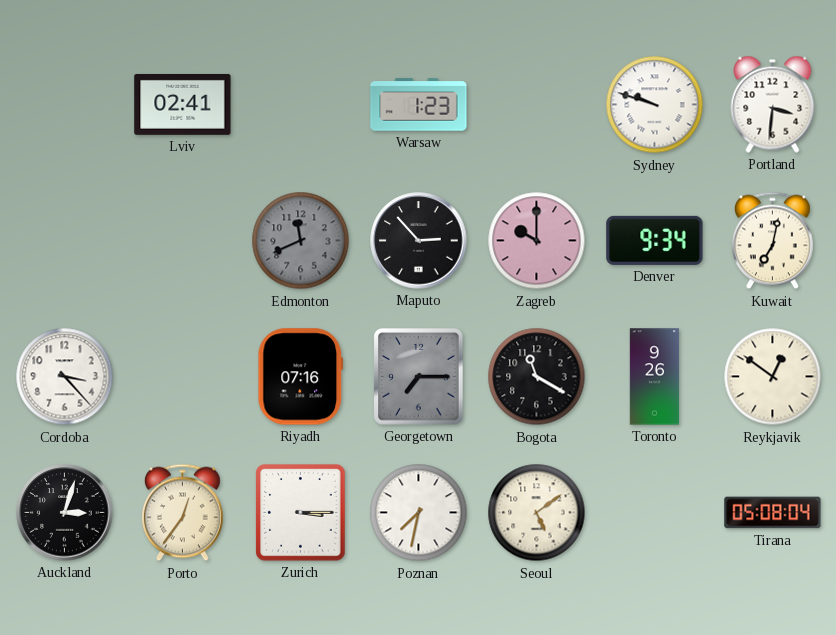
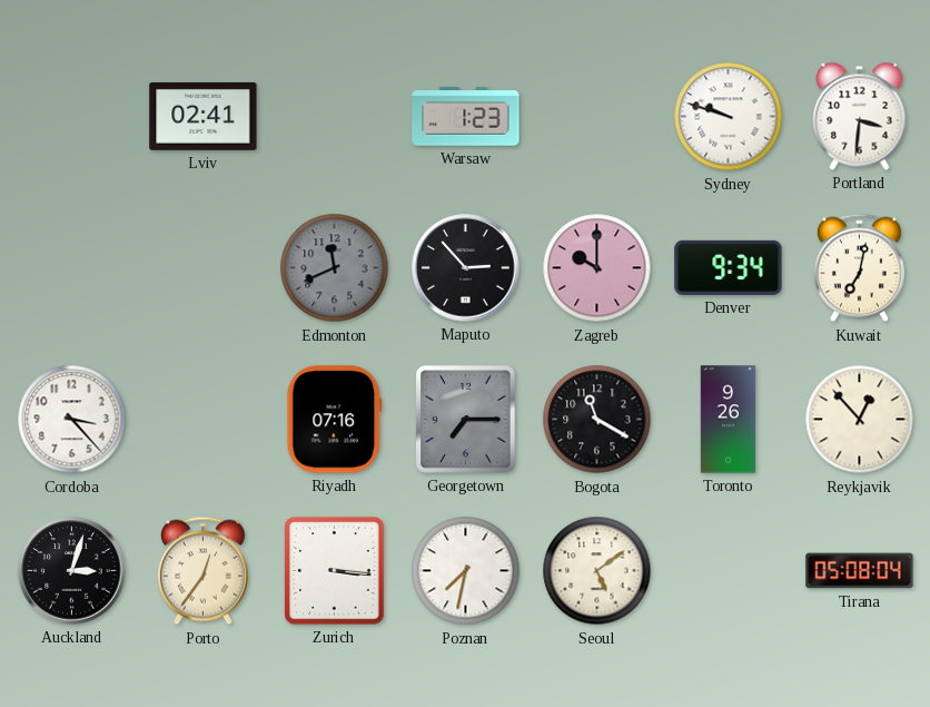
Reykjavik: 12:51 -> 12:53 (860, 420)
Zurich: 3:15 -> 3:16 (335, 571)
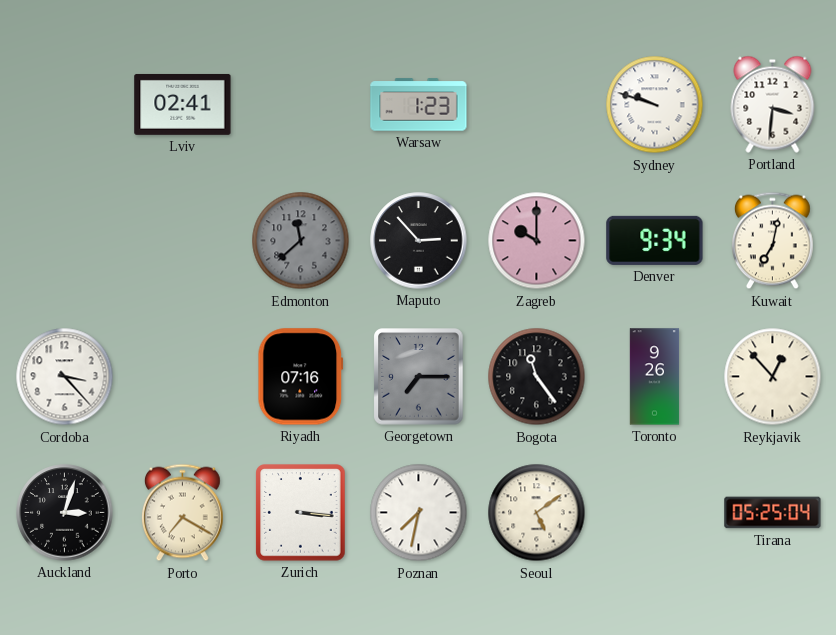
Edmonton: 11:41 -> 11:38 (301, 241)
Bogota: 11:20 -> 11:24 (537, 377)
Porto: 12:36 -> 7:20 (183, 513)
Tirana: 05:08 -> 05:25 (773, 513)
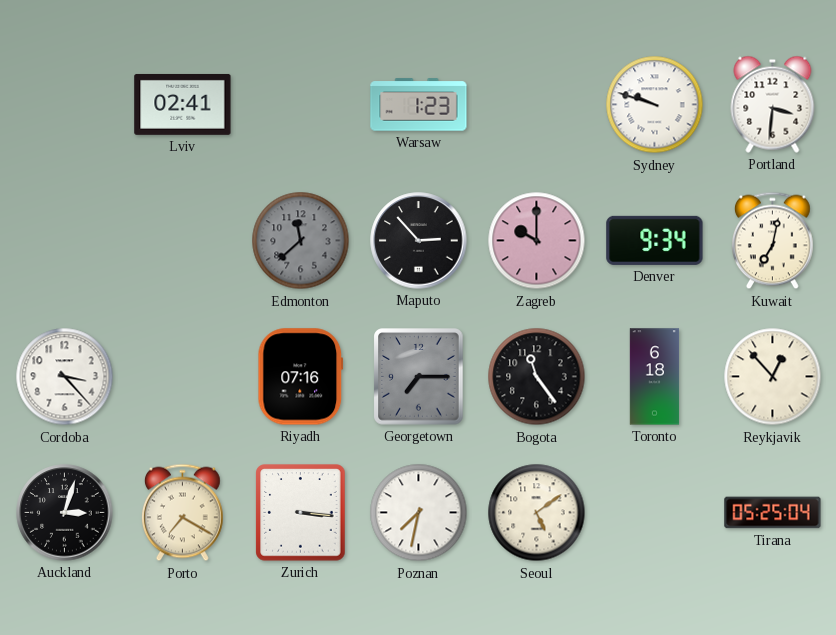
Toronto: 9:26 -> 6:18 (655, 377)
